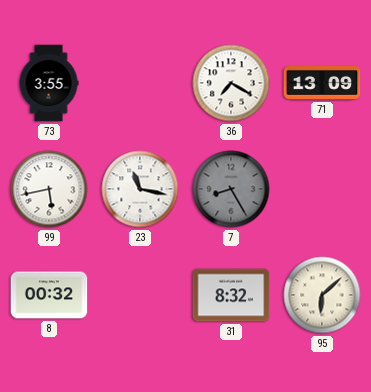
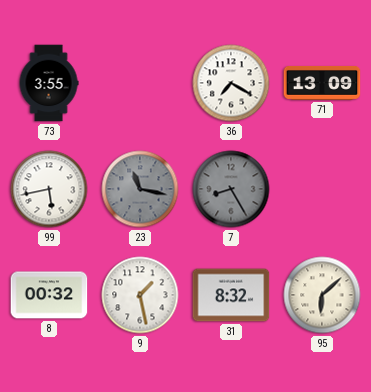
23 dial: white -> grey (140, 189)
9: none -> 1:28 (140, 295)
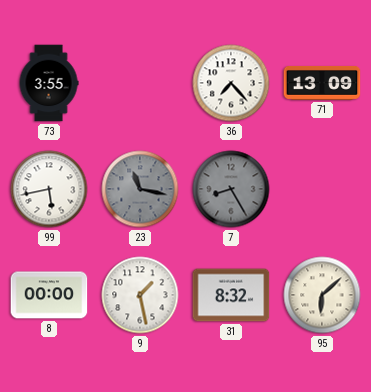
36: 7:20 -> 7:23 (231, 83)
8: 00:32 -> 00:00 (49, 295)
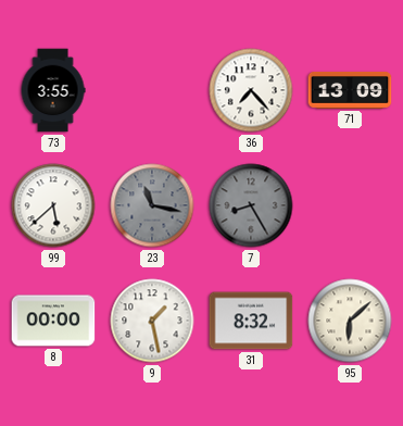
99: 5:43 -> 5:38 (53, 205)
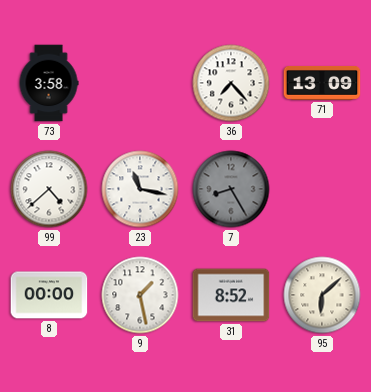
73: 3:55 -> 3:58 (49, 83)
99: 5:38 -> 4:38 (49, 189)
23 dial: grey -> white (140, 189)
31: 8:32 -> 8:52 (231, 295)
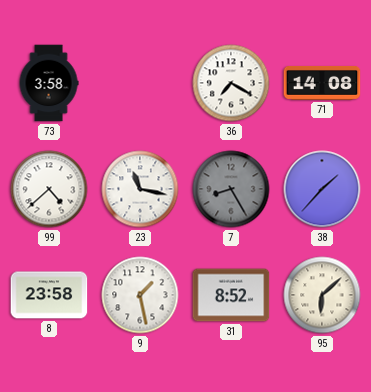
36: 7:23 -> 7:20 (231, 83)
71: 13:09 -> 14:08 (322, 83)
38: none -> 1:37 (322, 189)
8: 00:00 -> 23:58 (49, 295)
